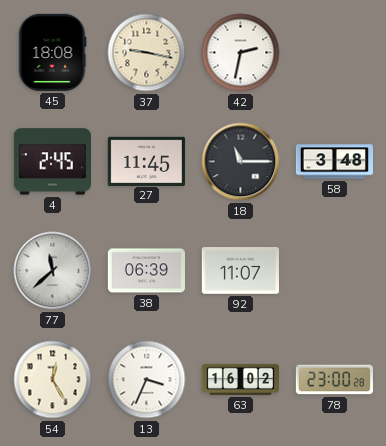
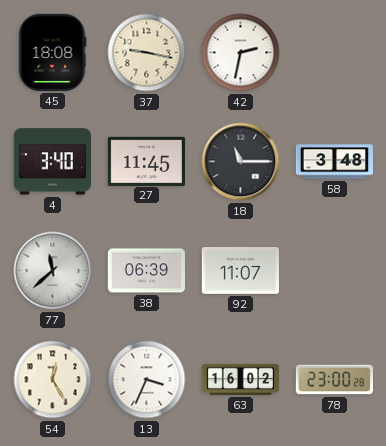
4: 2:45 -> 3:40 (52, 162)
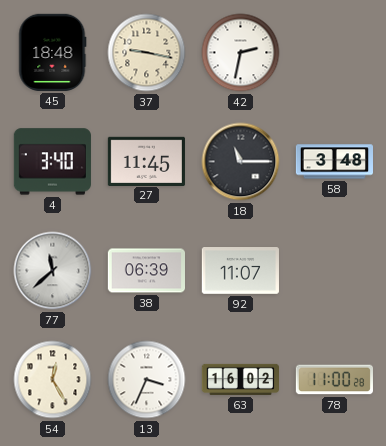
45: 18:08 -> 18:48 (53, 52)
78: 23:00 -> 11:00 (334, 380)
